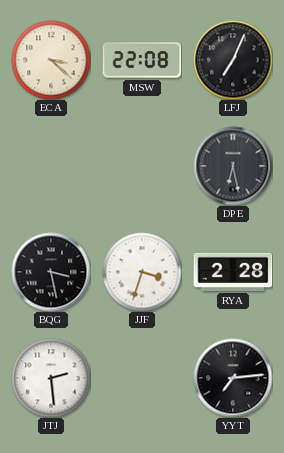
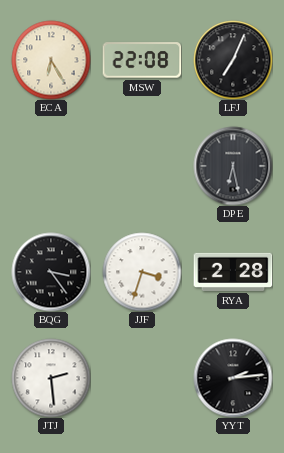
ECA: 3:22 -> 6:25 (51, 60)
BQG: 3:28 -> 3:24 (51, 272)
YYT: 7:14 -> 2:14 (233, 378)
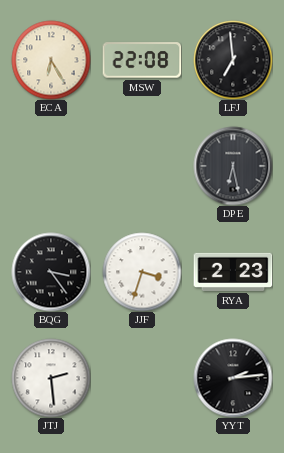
LFJ: 7:04 -> 6:59 (233, 60)
RYA: 2:28 -> 2:23 (233, 272)
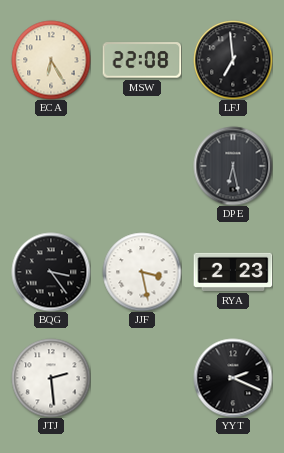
JJF: 3:33 -> 3:28 (142, 272)
YYT: 2:14 -> 2:19 (233, 378)
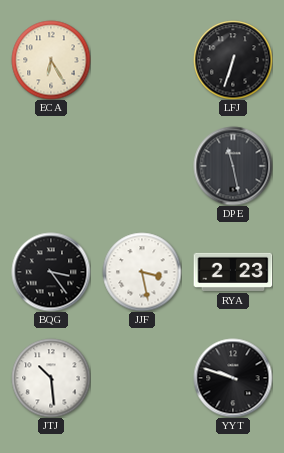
MSW: 22:08 -> none (142, 60)
LFJ: 6:59 -> 6:33 (233, 60)
DPE: 6:28 -> 11:28 (233, 166)
JTJ: 2:29 -> 10:29 (51, 378)
YYT: 2:19 -> 9:48 (233, 378)
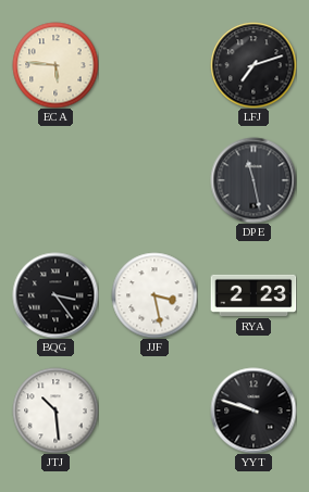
ECA: 6:25 -> 5:46 (55, 65)
LFJ: 6:33 -> 7:12 (254, 65)
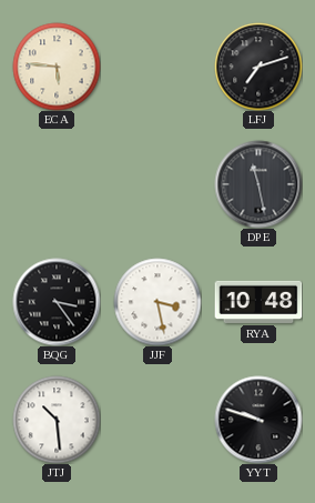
RYA: 2:23 -> 10:48 (258, 302)
